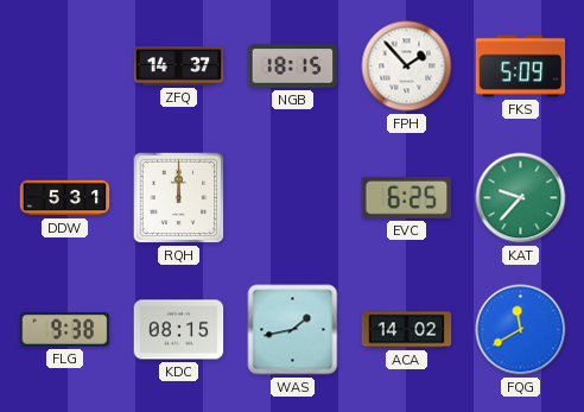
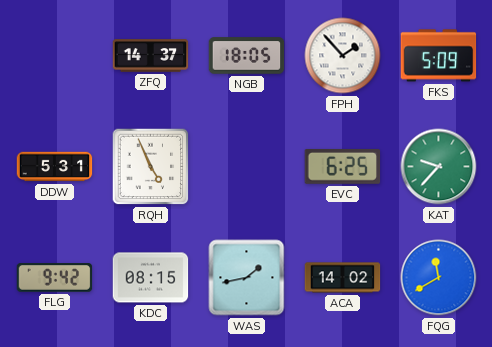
NGB: 18:15 -> 18:05 (247, 56)
RQH: 12:00 -> 4:56 (151, 167)
FLG: 9:38 -> 9:42 (55, 278)
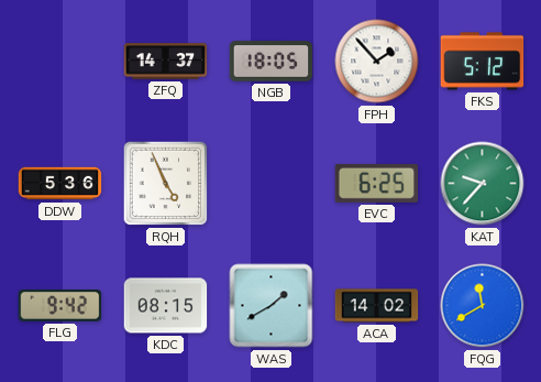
FKS: 5:09 -> 5:12 (483, 62)
DDW: 5:31 -> 5:36 (60, 184)
WAS: 1:43 -> 1:40 (272, 306)
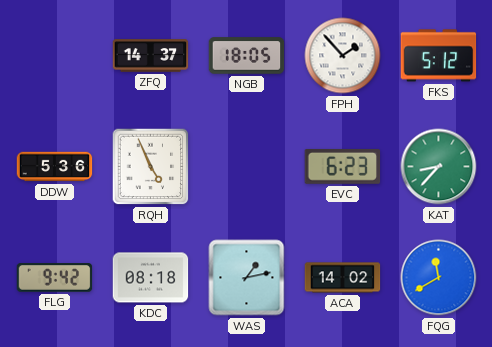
EVC: 6:25 -> 6:23 (343, 166)
KAT: 9:37 -> 8:37 (439, 167)
KDC: 08:15 -> 08:18 (151, 278)
WAS: 1:40 -> 1:13 (247, 278)
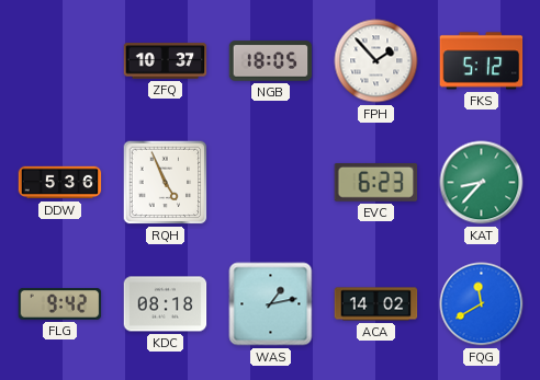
ZFQ: 14:37 -> 10:37 (166, 61)
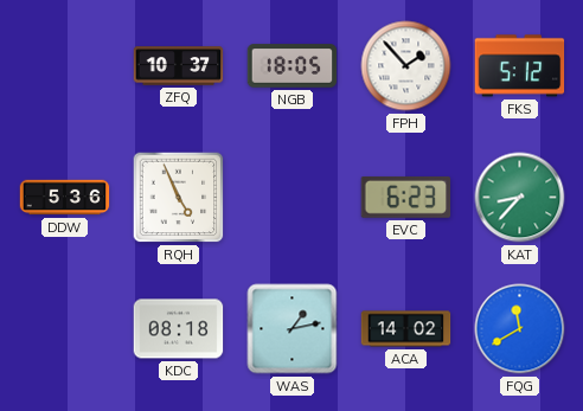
FLG: 9:42 -> none (60, 304)
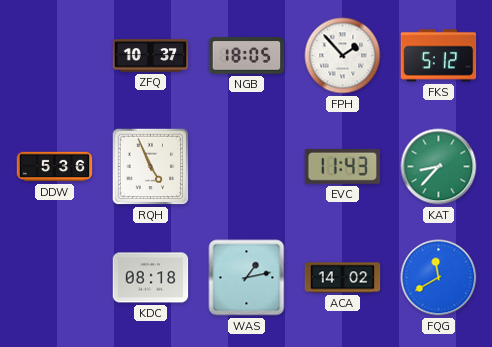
EVC: 6:23 -> 11:43 (343, 166)
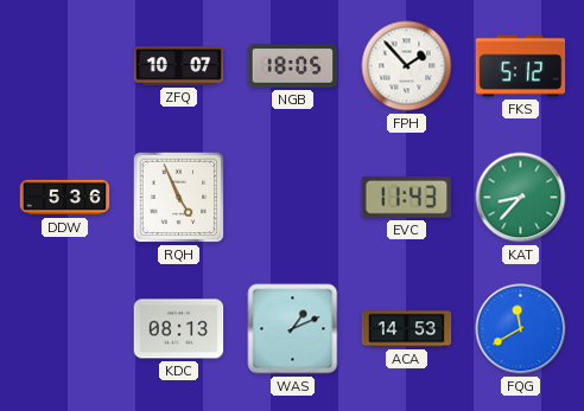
ZFQ: 10:37 -> 10:07 (179, 66)
KDC: 08:18 -> 08:13 (179, 329)
WAS: 1:13 -> 1:11 (293, 329)
ACA: 14:02 -> 14:53 (407, 329)
